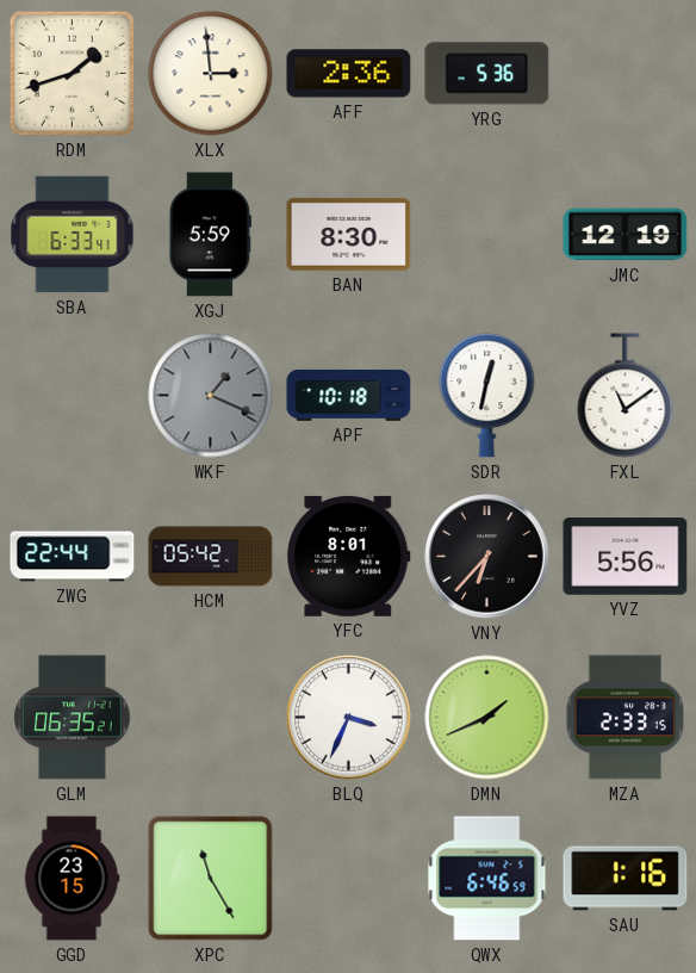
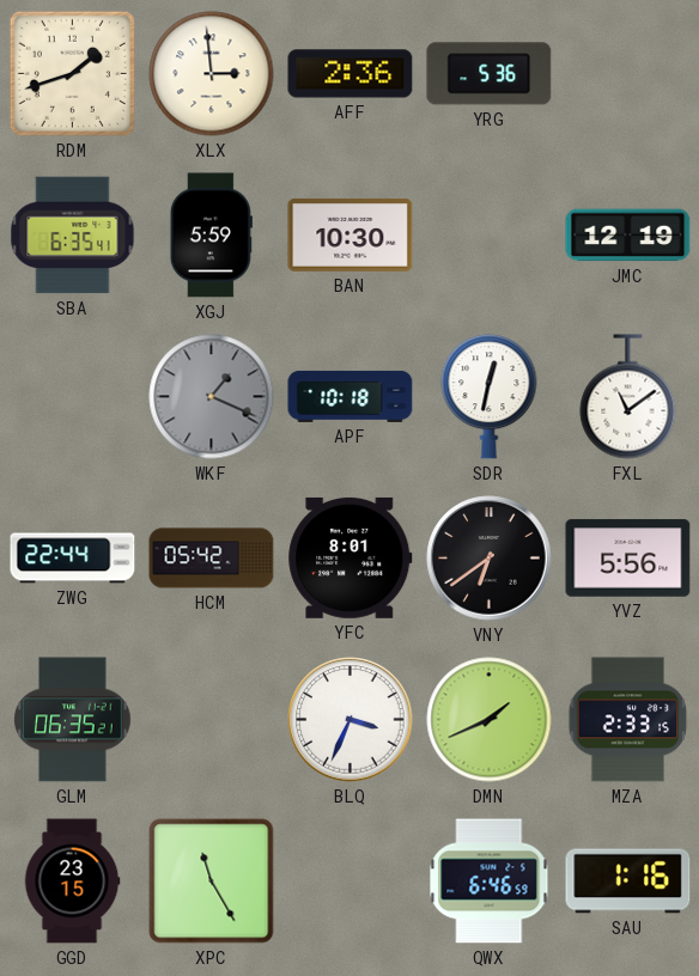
SBA: 6:33 -> 6:35 (73, 236)
BAN: 8:30 -> 10:30 (351, 234)
VNY: 6:37 -> 6:39 (490, 559)
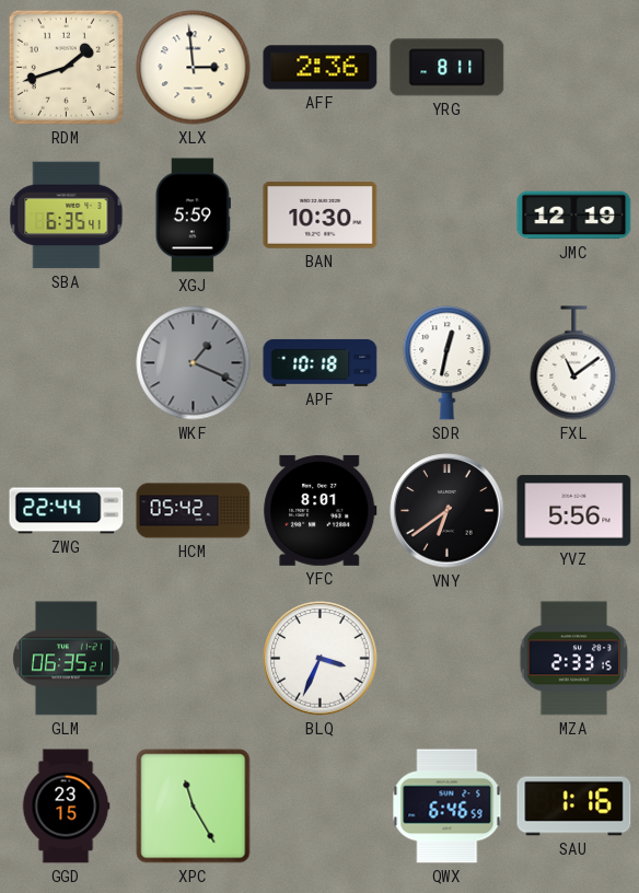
YRG: 5:36 -> 8:11 (448, 68)
DMN: 1:41 -> none (490, 720)
